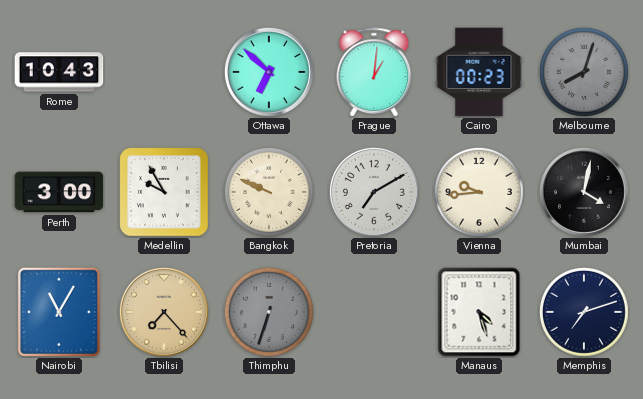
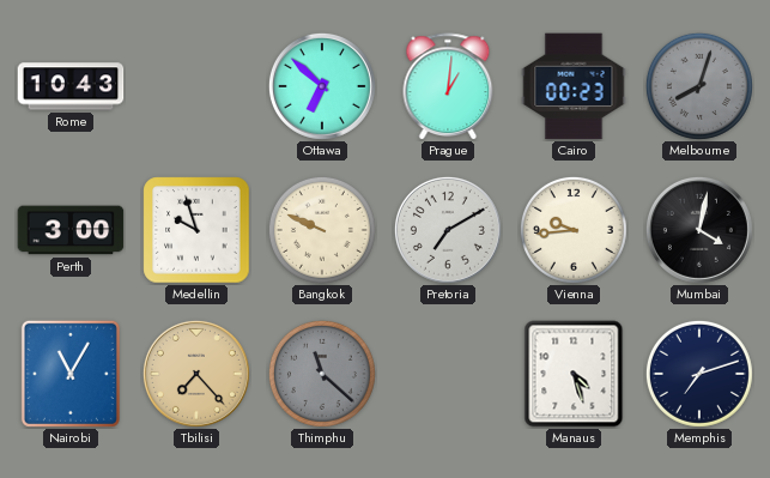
Medellin: 9:55 -> 9:57 (196, 230)
Thimphu: 6:33 -> 11:22 (322, 374)
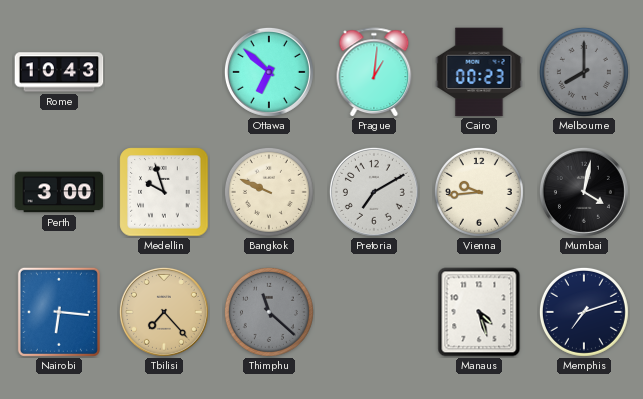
Melbourne: 8:03 -> 8:00 (584, 72)
Nairobi: 11:05 -> 6:16 (59, 312)
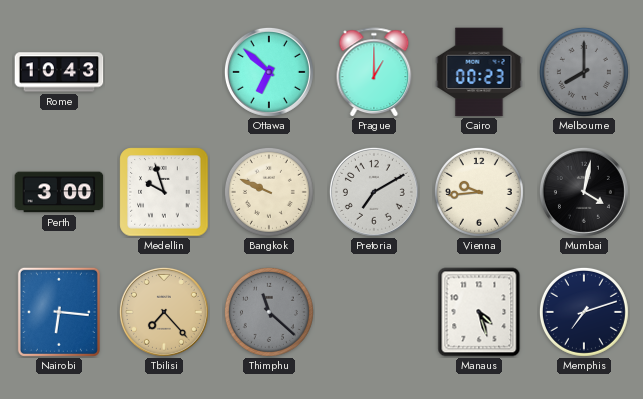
Prague: 1:01 -> 1:00 (374, 72)
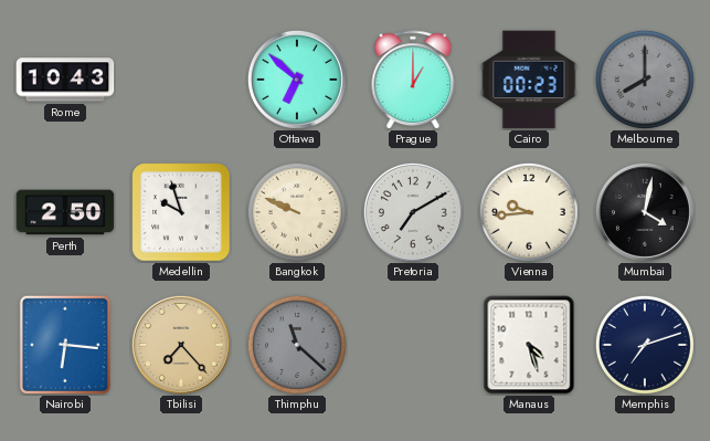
Perth: 3:00 -> 2:50 (65, 212)
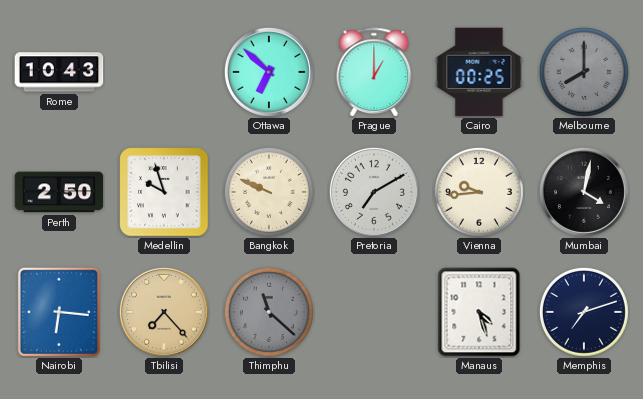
Cairo: 00:23 -> 00:25 (479, 72)
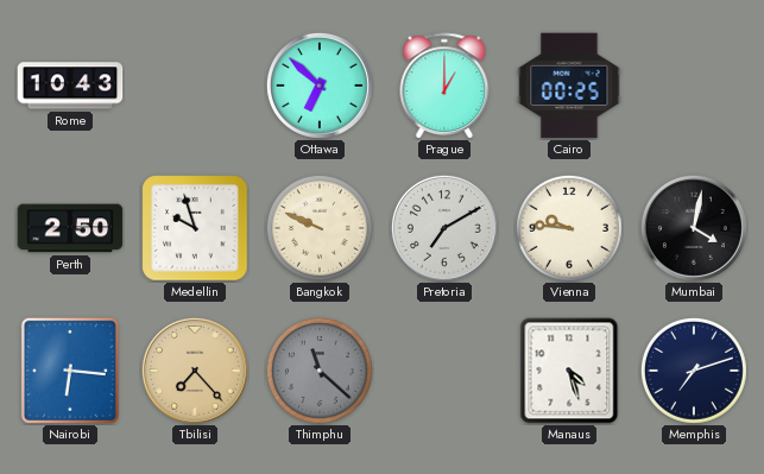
Melbourne: 8:00 -> none (584, 72)
Vienna: 9:44 -> 9:46 (569, 228)
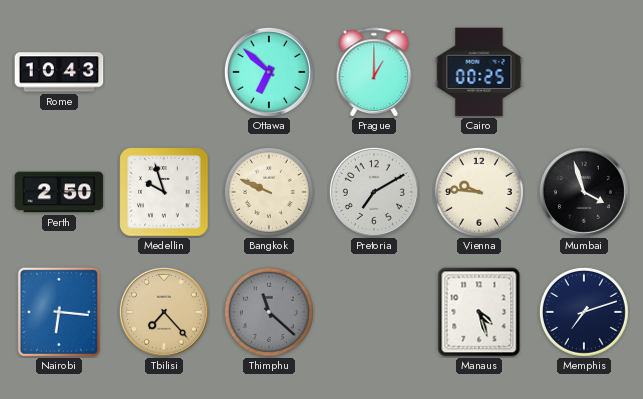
Mumbai: 4:02 -> 3:57 (584, 192)
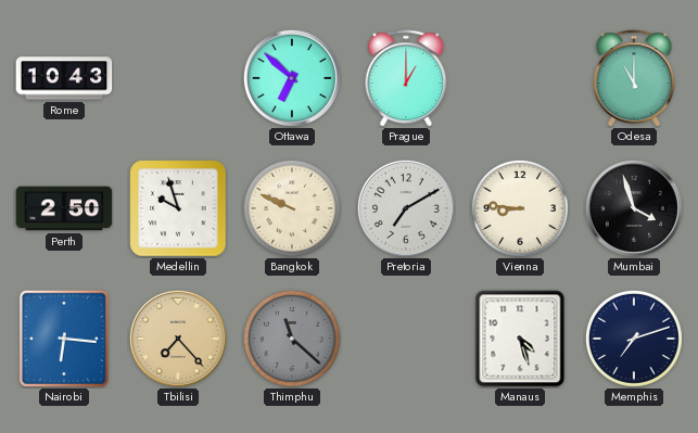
Cairo: 00:25 -> none (479, 72)
Odesa: none -> 11:00 (634, 78)
Vienna: 9:46 -> 8:46 (520, 208)
